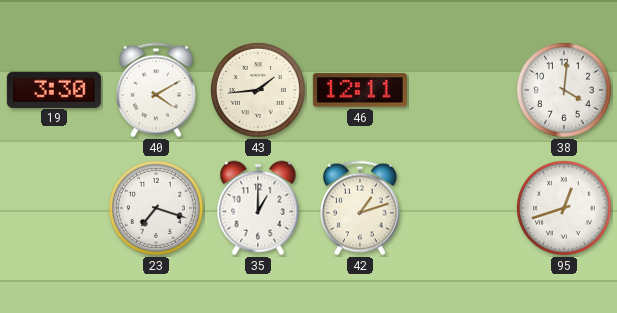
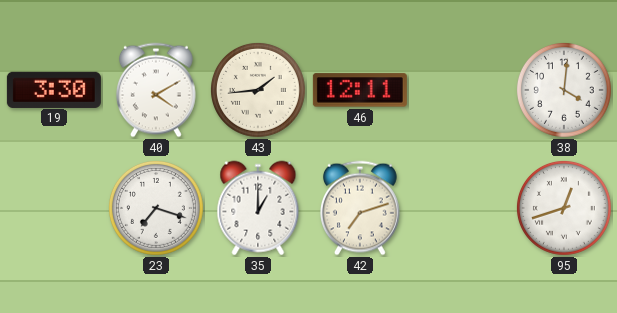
42: 1:12 -> 7:12 (360, 208)
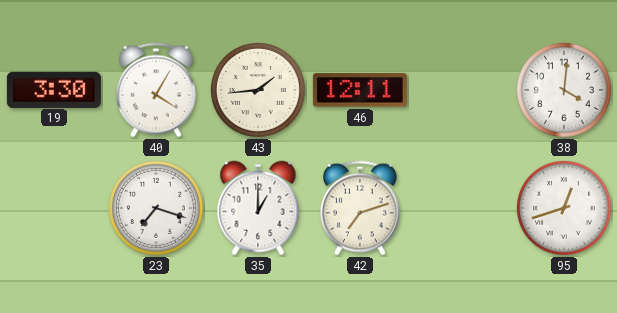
40: 4:10 -> 4:05 (156, 90)
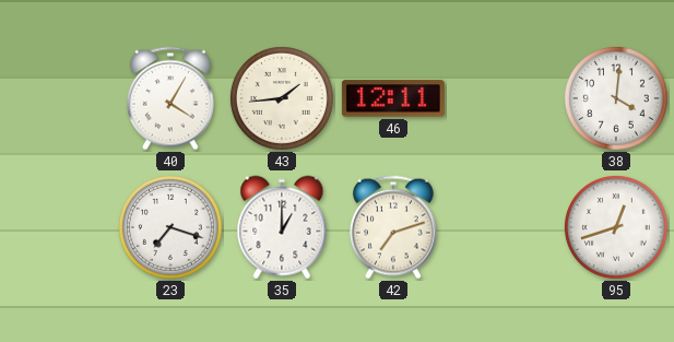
19: 3:30 -> none (54, 89)
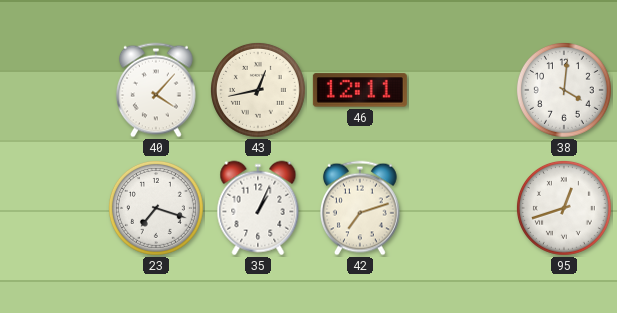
40: 4:05 -> 4:07 (156, 90)
43: 1:44 -> 12:43 (258, 90)
35: 1:00 -> 1:04 (258, 208)
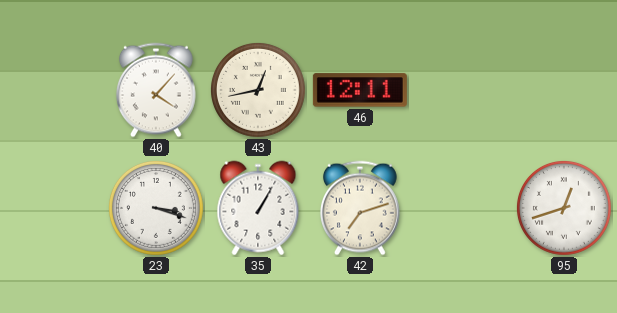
38: 4:01 -> none (564, 90)
23: 7:18 -> 3:18 (156, 208)
35: 1:04 -> 1:05 (258, 208)
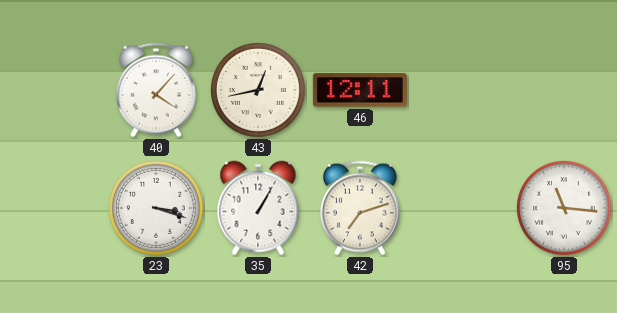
95: 12:42 -> 11:16 (564, 208)
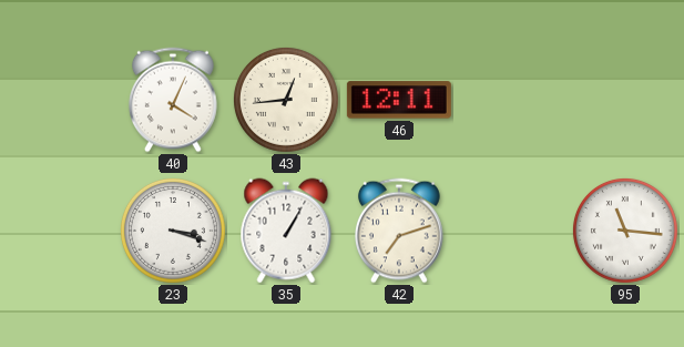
40: 4:07 -> 4:04 (173, 100)
43: 12:43 -> 12:44 (286, 100)
